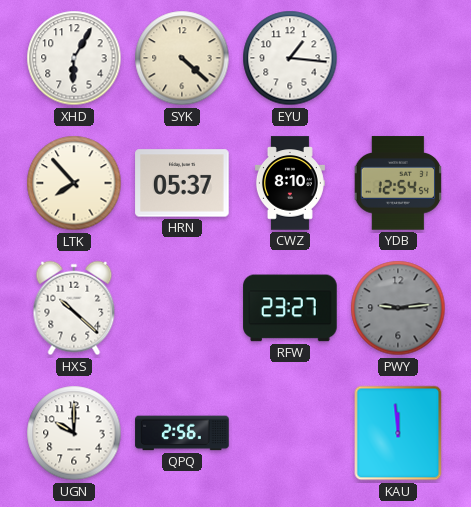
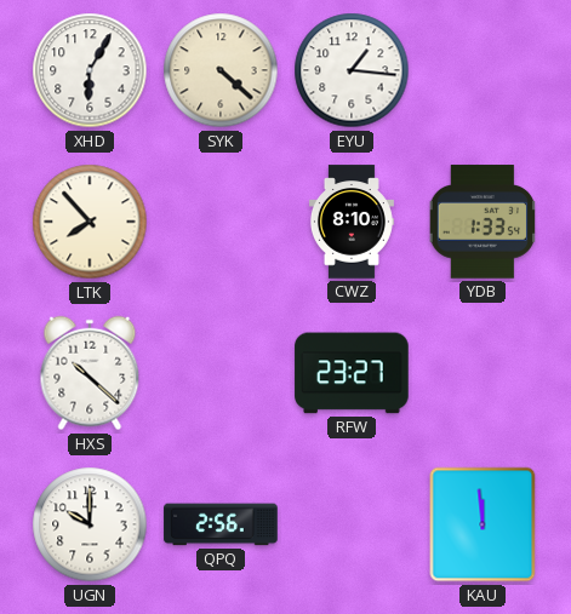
HRN: 05:37 -> none (182, 183)
YDB: 12:54 -> 1:33 (481, 222)
PWY: 9:14 -> none (398, 308)
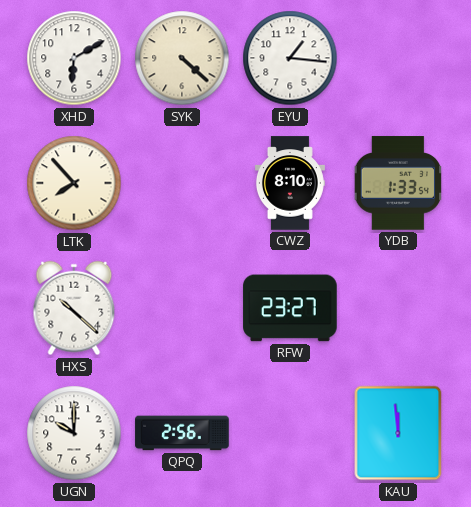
XHD: 6:05 -> 6:10 (74, 58)
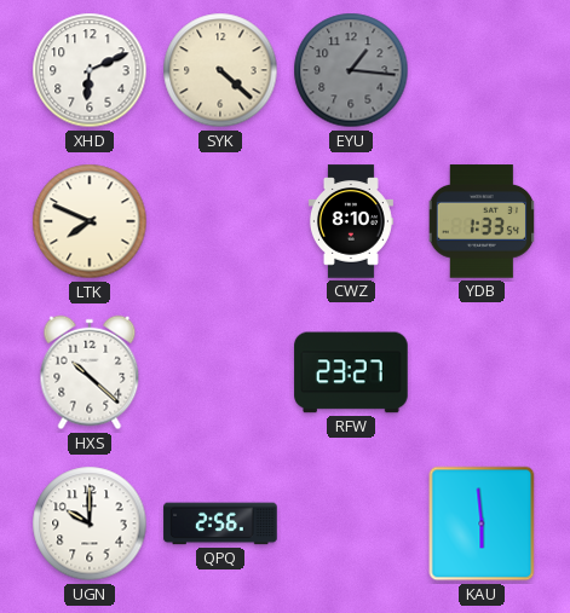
XHD: 6:10 -> 6:11 (90, 70)
EYU dial: white -> grey (351, 70)
LTK: 7:53 -> 7:49 (90, 221)
KAU: 11:59 -> 5:59 (482, 524)
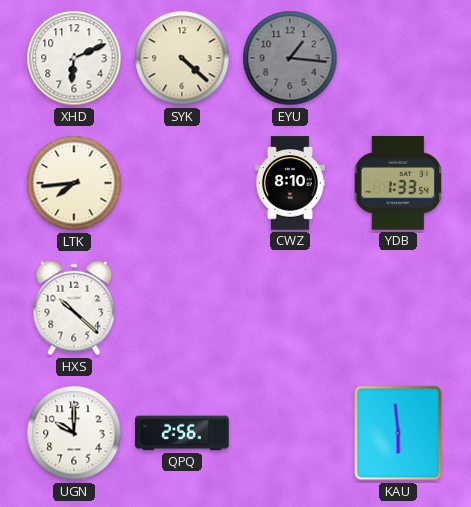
LTK: 7:49 -> 7:44 (74, 183)
RFW: 23:27 -> none (351, 372)
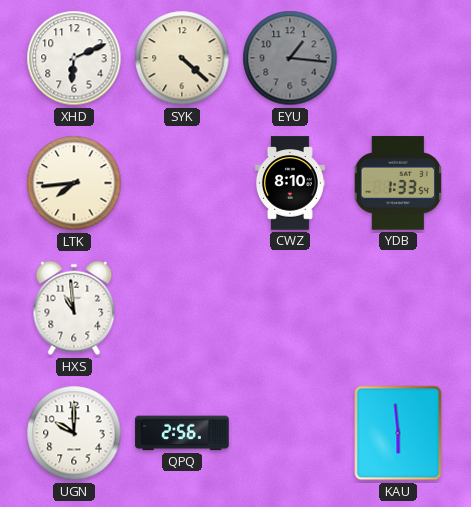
HXS: 10:22 -> 10:59 (74, 308)
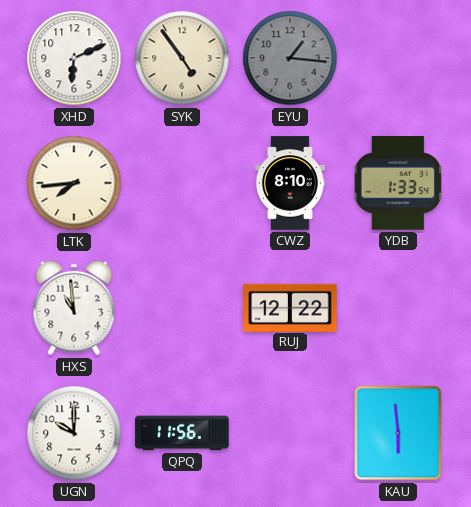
SYK: 4:22 -> 4:54 (182, 58)
RUJ: none -> 12:22 (290, 307)
QPQ: 2:56 -> 11:56 (182, 433)
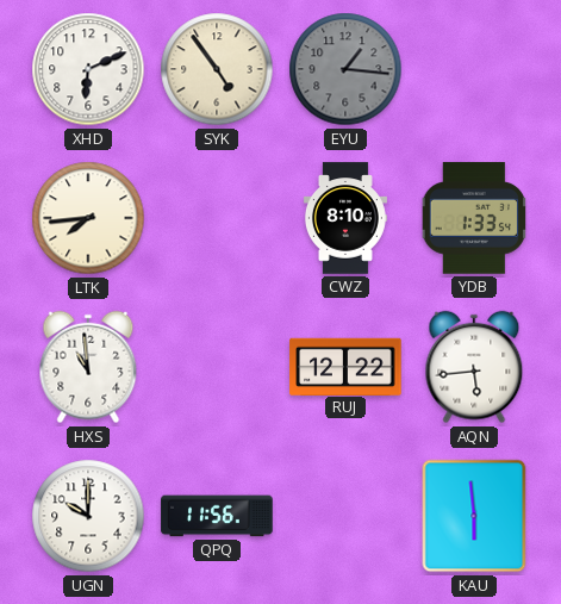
AQN: none -> 5:44 (474, 367)
